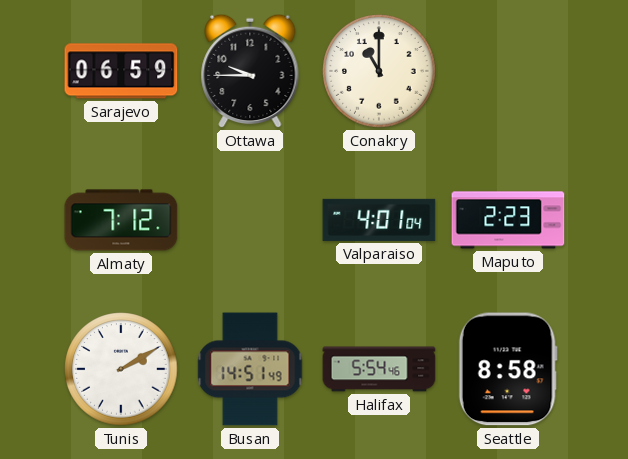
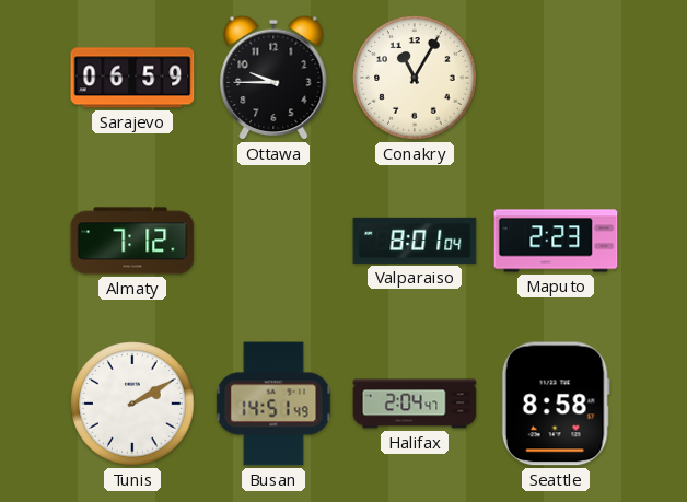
Conakry: 11:00 -> 11:05 (415, 78)
Valparaiso: 4:01 -> 8:01 (415, 241)
Halifax: 5:54 -> 2:04 (415, 404)
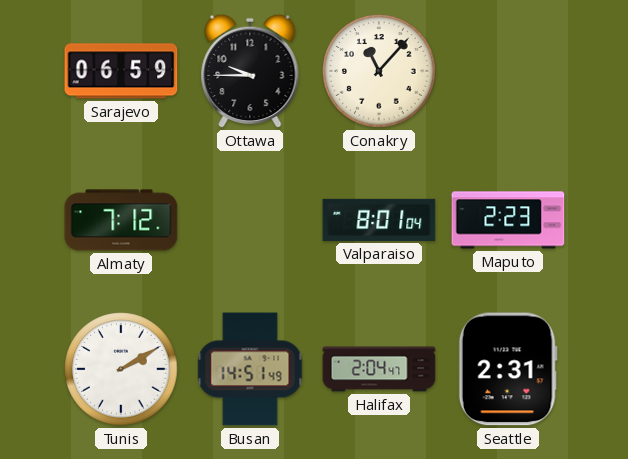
Conakry: 11:05 -> 11:07 (379, 71)
Seattle: 8:58 -> 2:31 (508, 369)
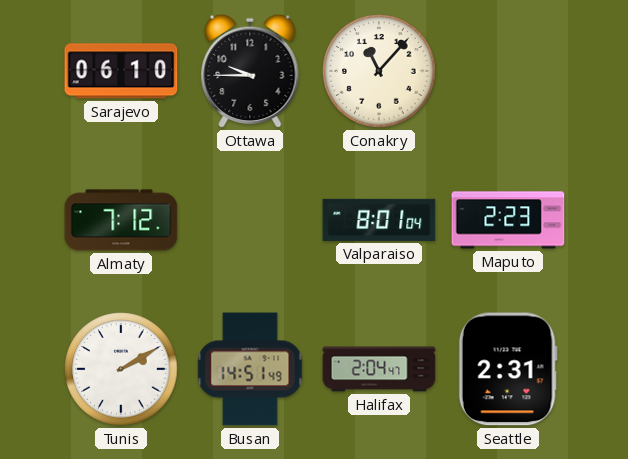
Sarajevo: 06:59 -> 06:10 (121, 71)
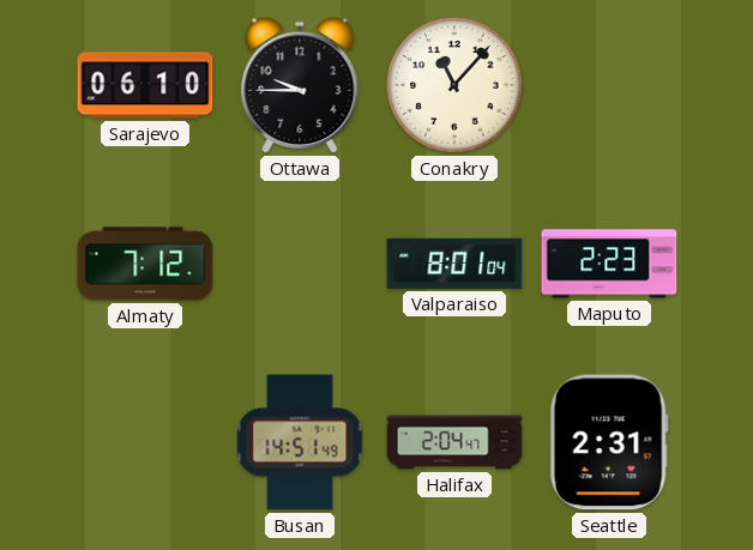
Tunis: 2:10 -> none (121, 369)
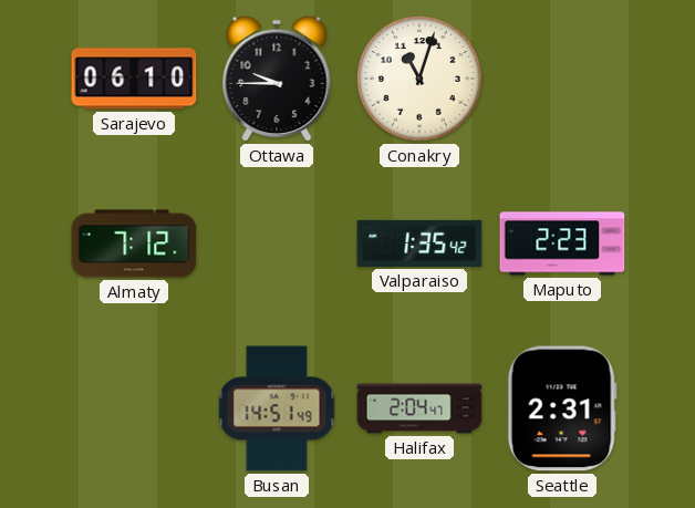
Conakry: 11:07 -> 11:03 (419, 79)
Valparaiso: 8:01 -> 1:35 (419, 243)
